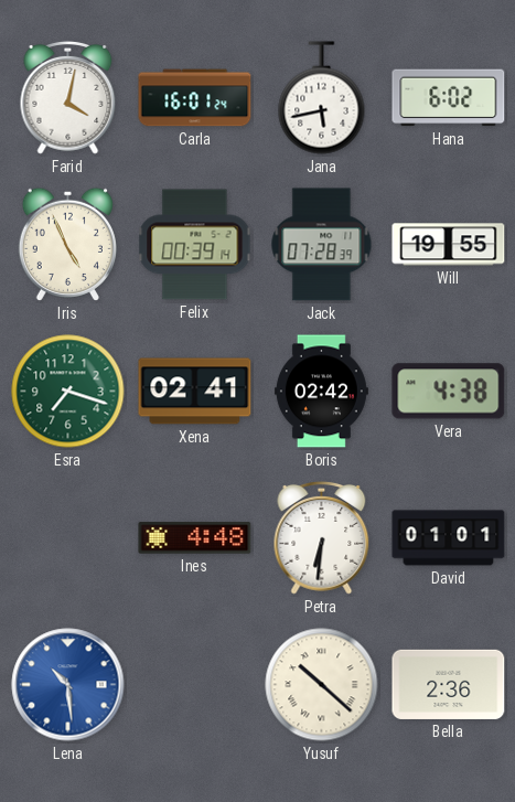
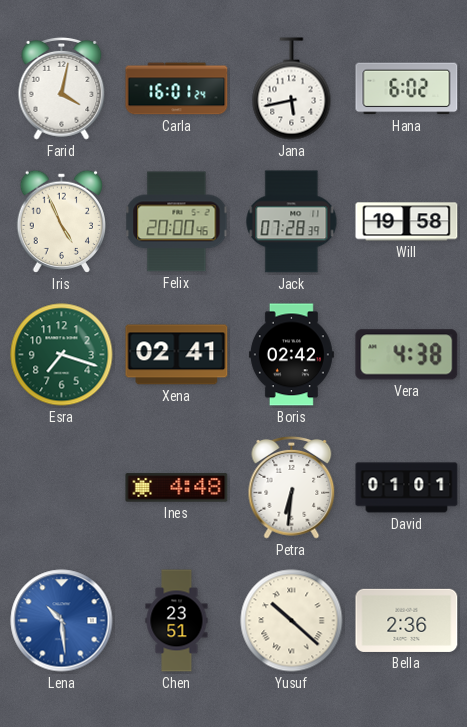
Felix: 00:39 -> 20:00 (177, 222)
Will: 19:55 -> 19:58 (407, 222)
Chen: none -> 23:51 (177, 621)
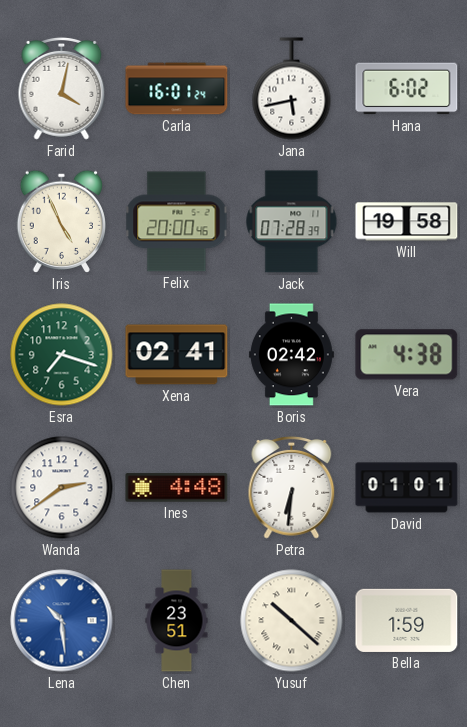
Wanda: none -> 2:39 (62, 488)
Bella: 2:36 -> 1:59 (407, 620)
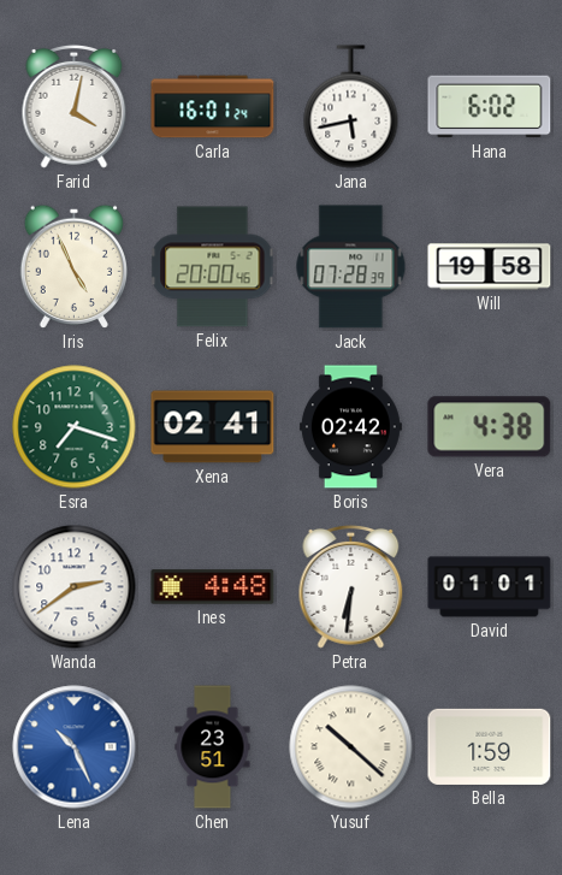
Lena: 10:29 -> 10:26 (75, 747)
